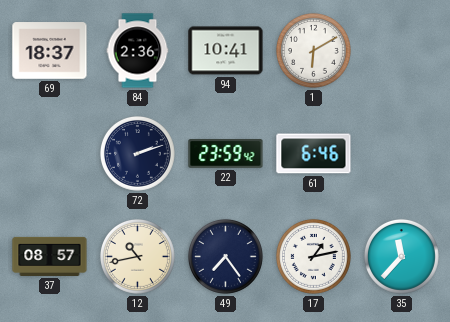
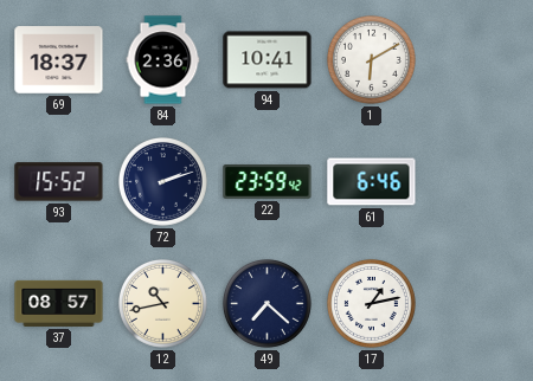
93: none -> 15:52 (59, 182)
49: 7:24 -> 7:22 (266, 303)
35: 11:37 -> none (401, 256)
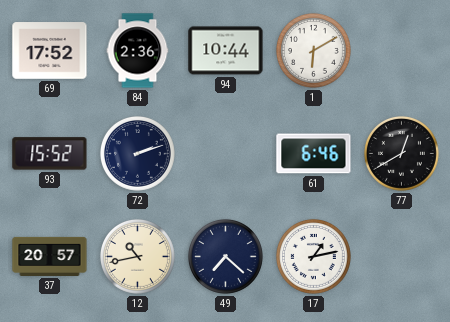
69: 18:37 -> 17:52 (50, 51)
94: 10:41 -> 10:44 (226, 51)
22: 23:59 -> none (268, 182)
77: none -> 12:40 (401, 153)
37: 08:57 -> 20:57 (50, 256)
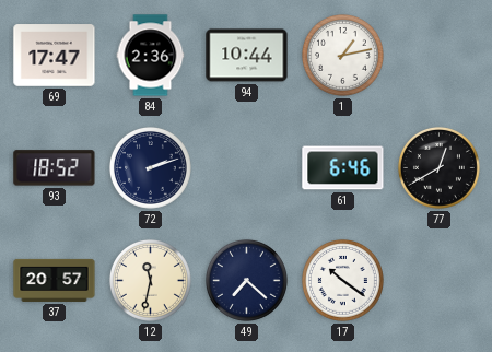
69: 17:52 -> 17:47 (55, 56)
1: 6:10 -> 1:13 (342, 55)
93: 15:52 -> 18:52 (55, 168)
12: 10:43 -> 11:32 (150, 280)
17: 1:13 -> 10:21 (342, 280)
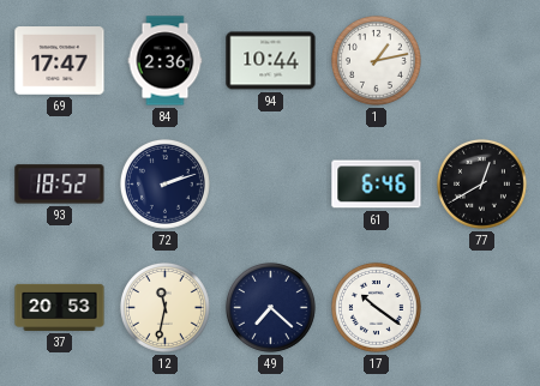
37: 20:57 -> 20:53 (60, 307)
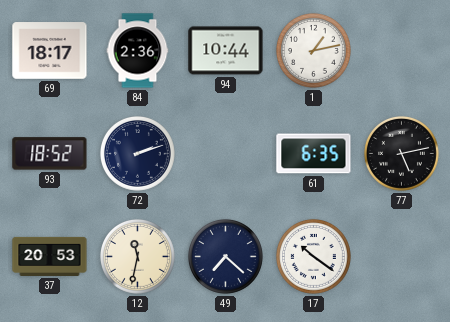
69: 17:47 -> 18:17 (50, 51)
61: 6:46 -> 6:35 (314, 154)
77: 12:40 -> 5:13 (401, 153)
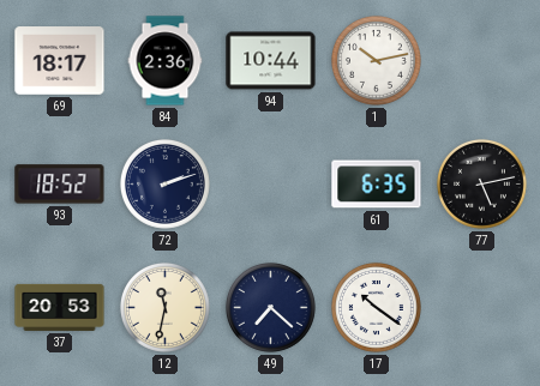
1: 1:13 -> 10:13 (376, 60)
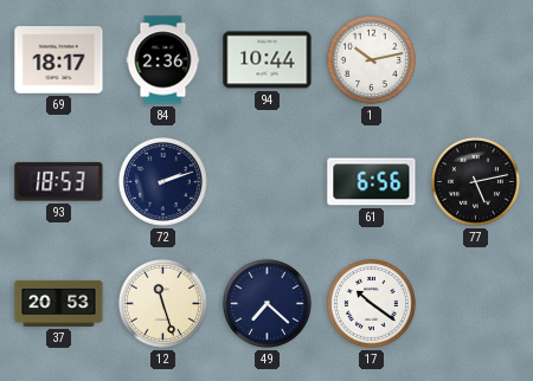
93: 18:52 -> 18:53 (59, 182)
61: 6:35 -> 6:56 (372, 182)
12: 11:32 -> 11:27 (162, 303)
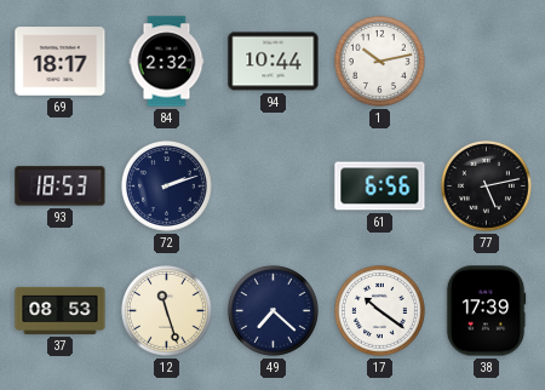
84: 2:36 -> 2:32 (167, 62)
37: 20:53 -> 08:53 (61, 310)
38: none -> 17:39 (486, 311)
